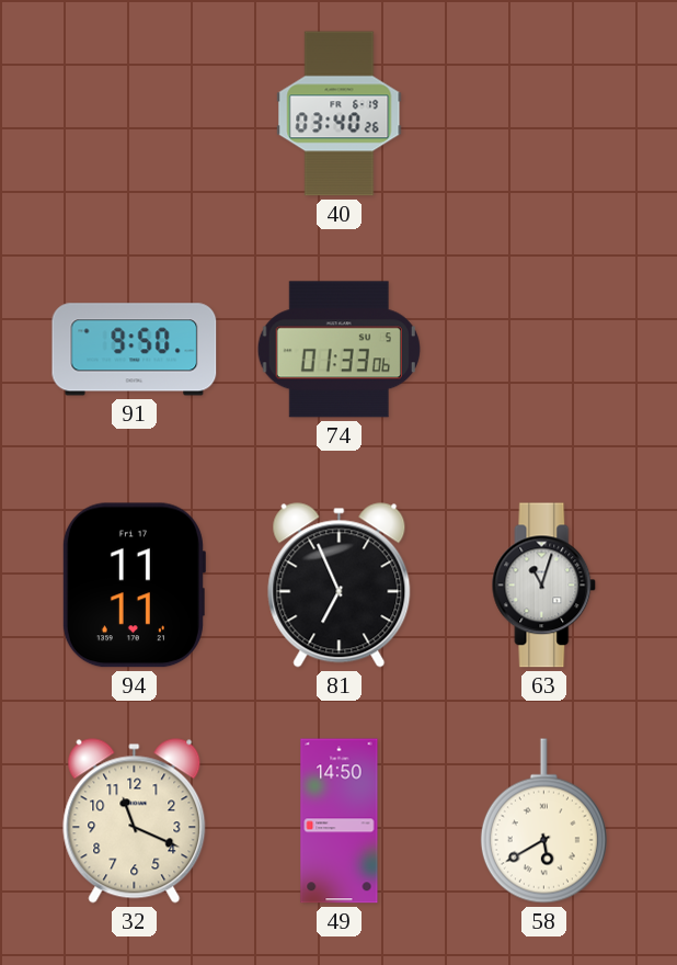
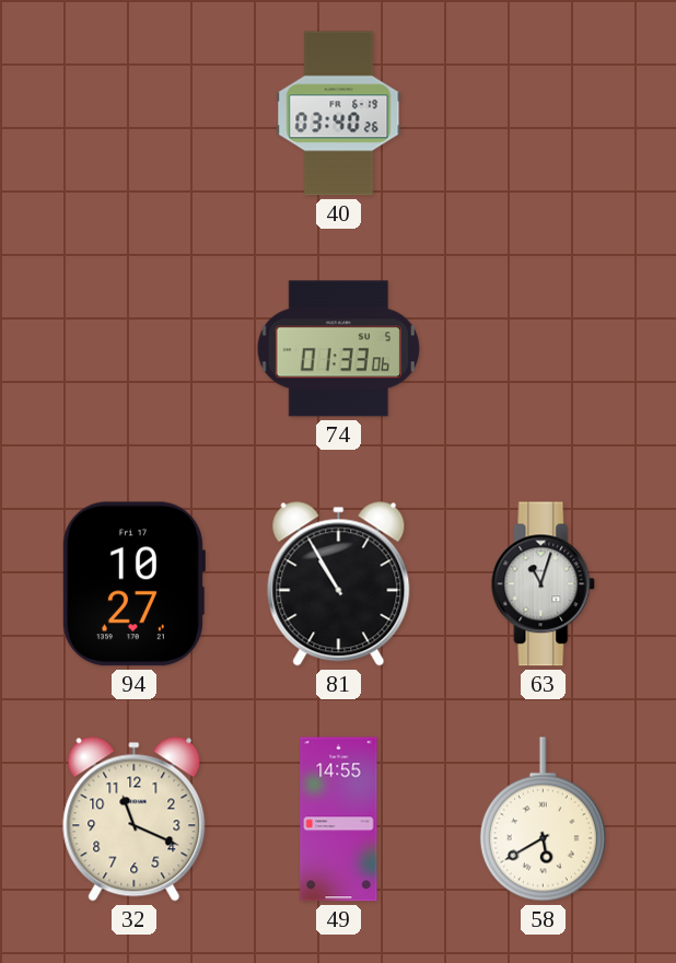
91: 9:50 -> none (135, 350)
94: 11:11 -> 10:27 (133, 584)
81: 6:56 -> 10:55 (339, 584)
49: 14:50 -> 14:55 (339, 820)
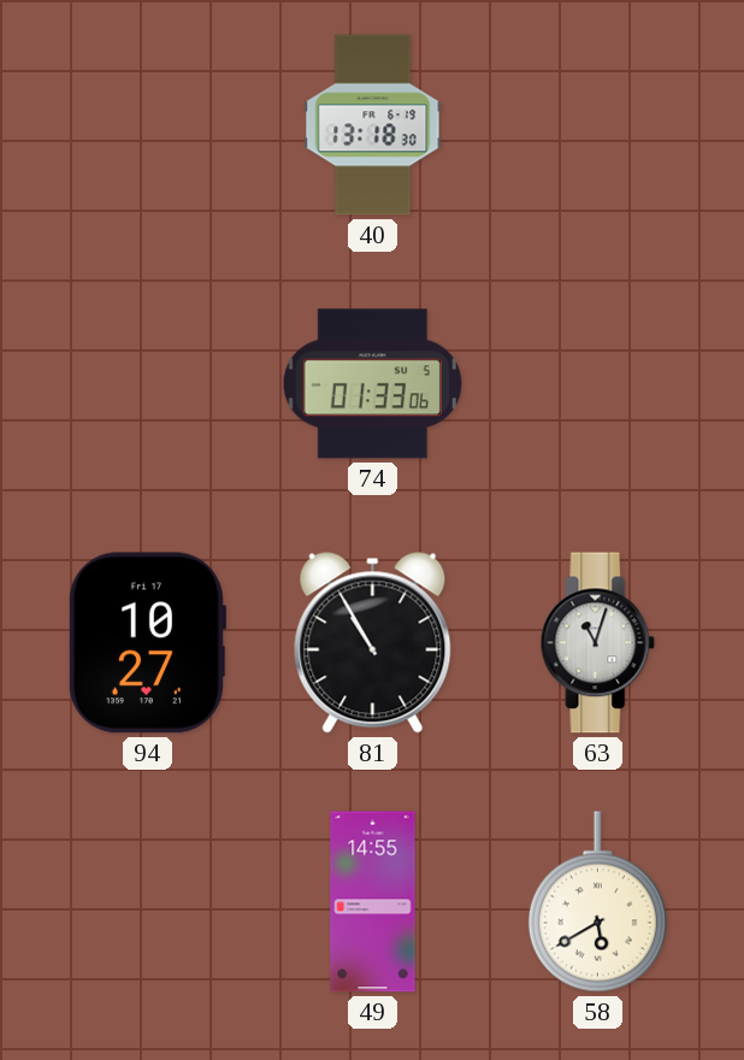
40: 03:40 -> 13:18 (373, 125)
32: 11:19 -> none (135, 820)
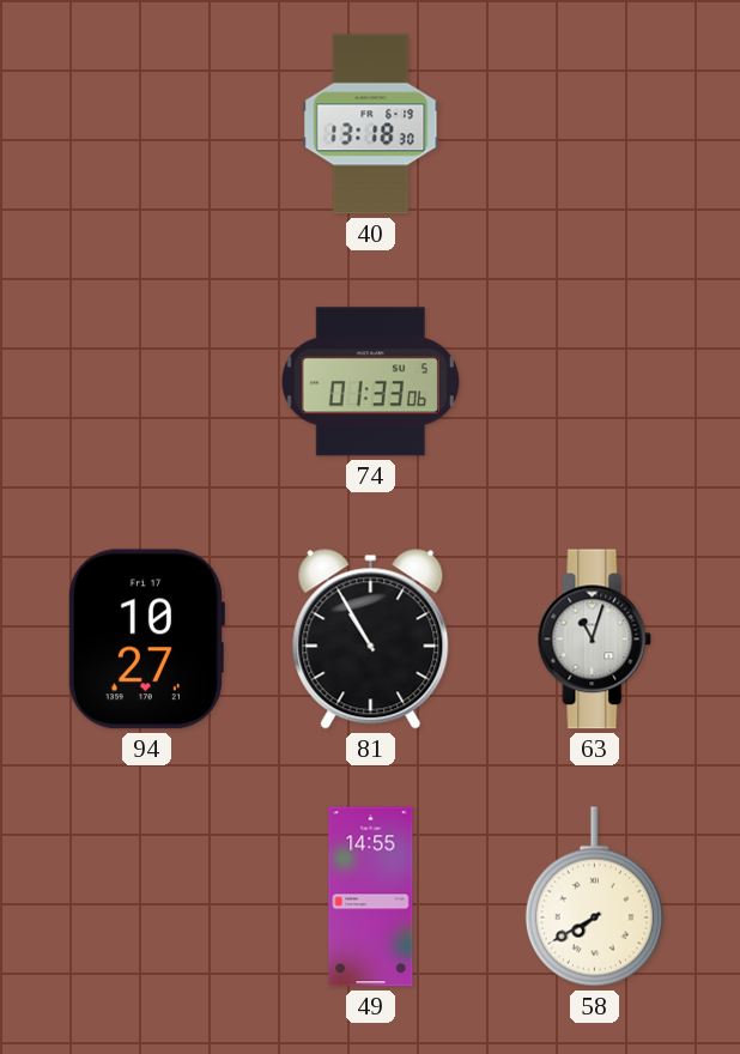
58: 5:40 -> 7:40 (594, 897)
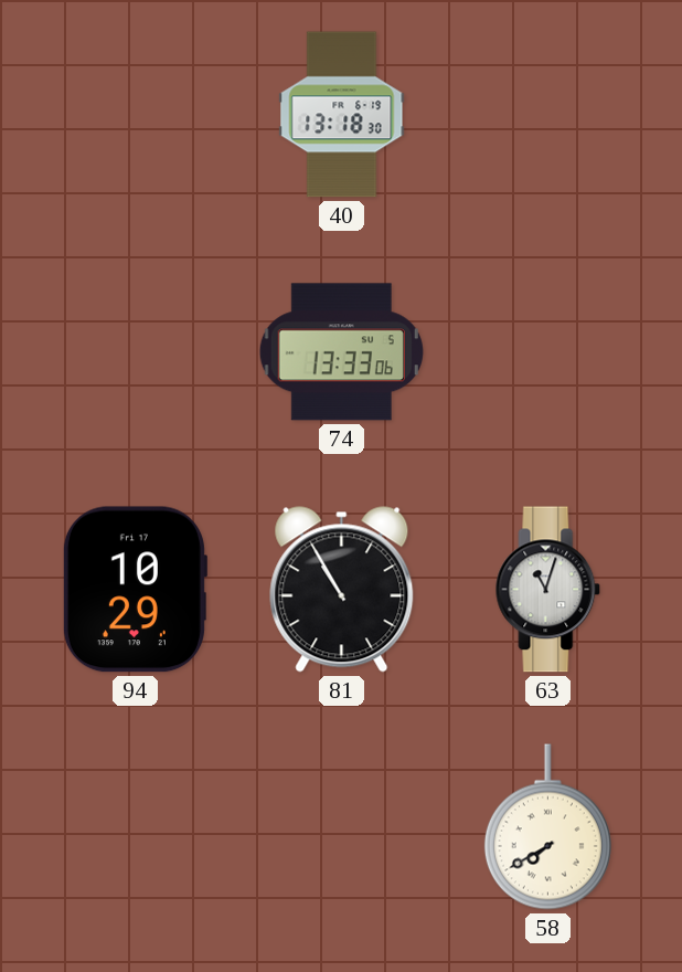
74: 01:33 -> 13:33 (341, 352)
94: 10:27 -> 10:29 (135, 590)
49: 14:55 -> none (371, 897)
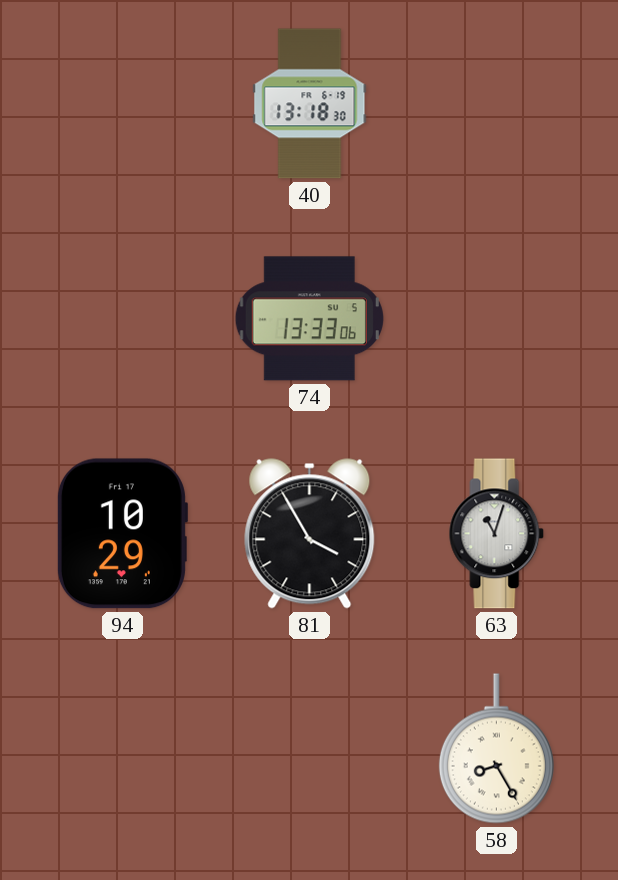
81: 10:55 -> 3:55 (310, 534)
58: 7:40 -> 8:25 (496, 749)
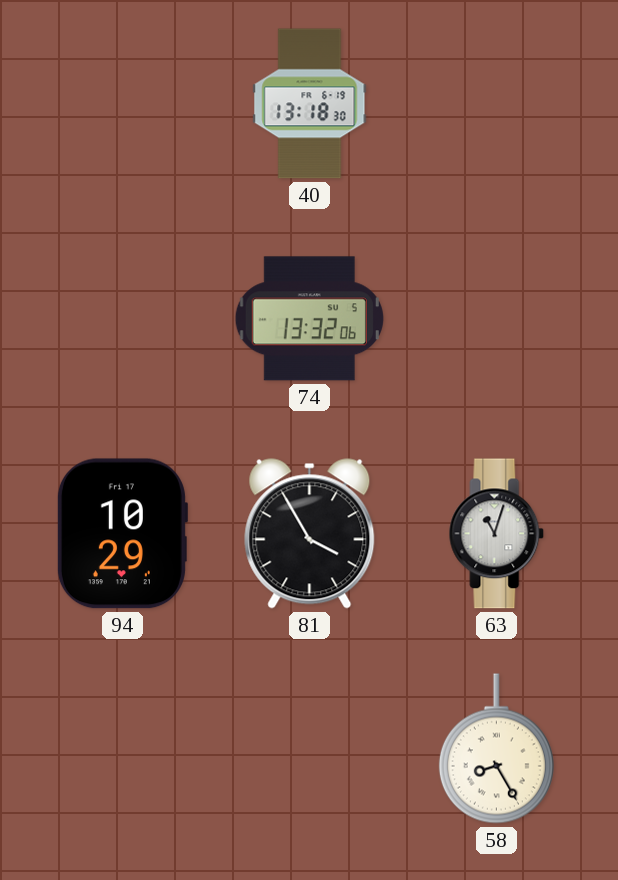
74: 13:33 -> 13:32 (309, 319)
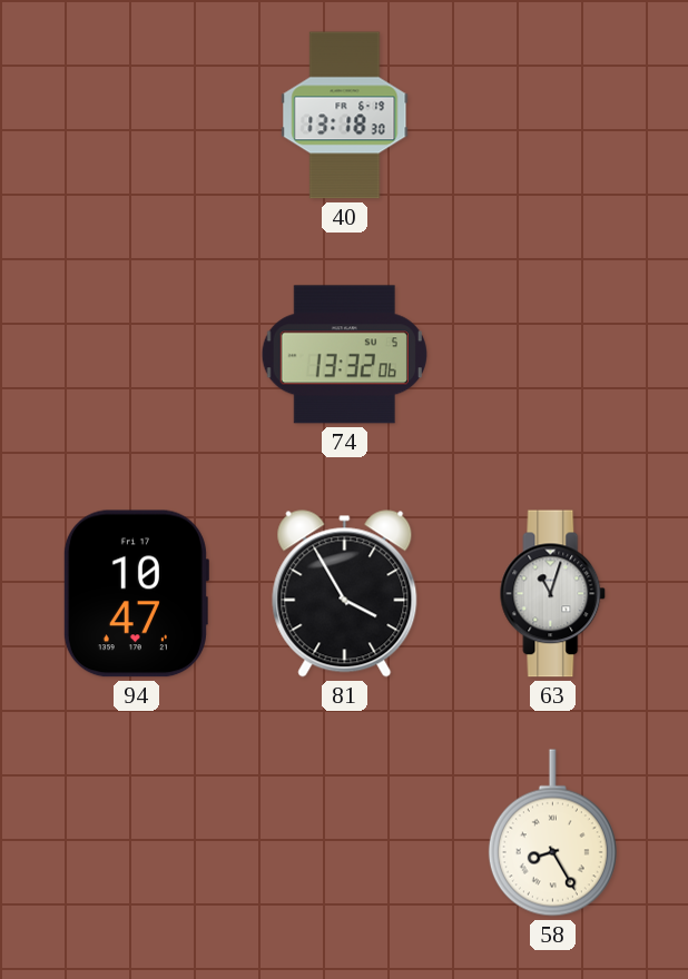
94: 10:29 -> 10:47 (136, 594)
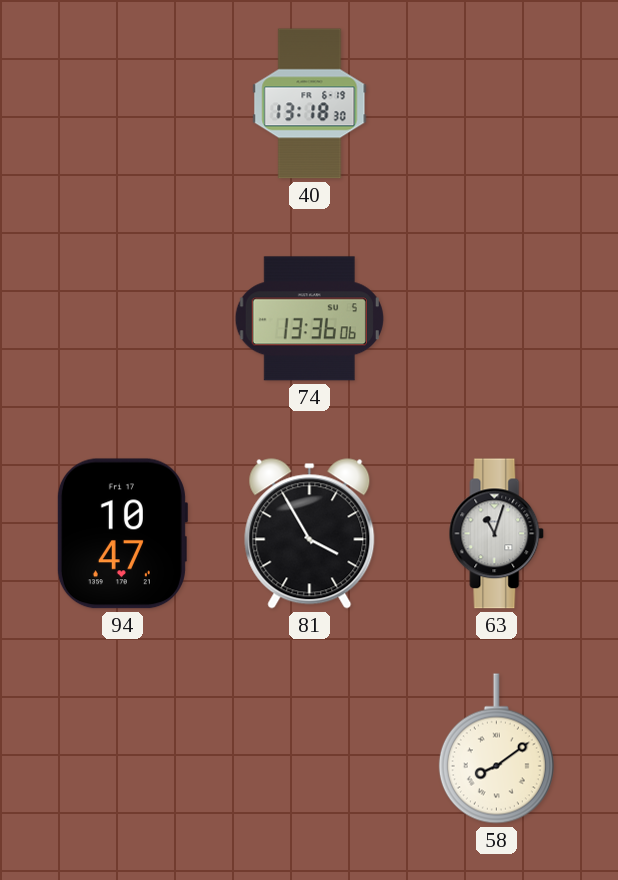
74: 13:32 -> 13:36 (309, 319)
58: 8:25 -> 8:09 (496, 749)
